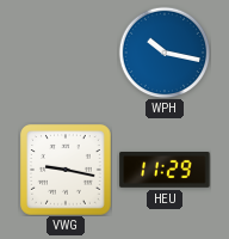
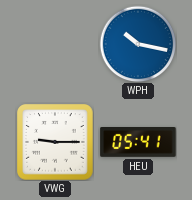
VWG: 9:17 -> 9:15 (55, 142)
HEU: 11:29 -> 05:41 (138, 143)
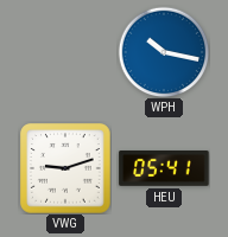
VWG: 9:15 -> 9:12 (65, 168)
